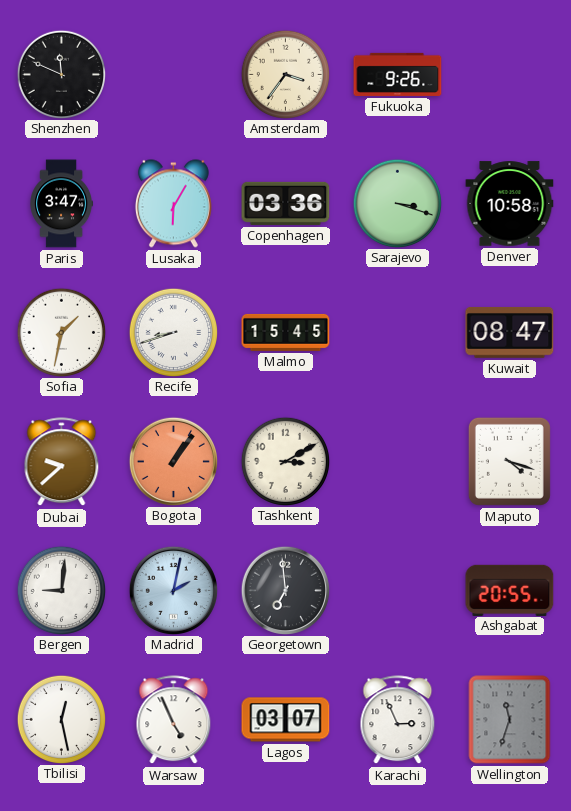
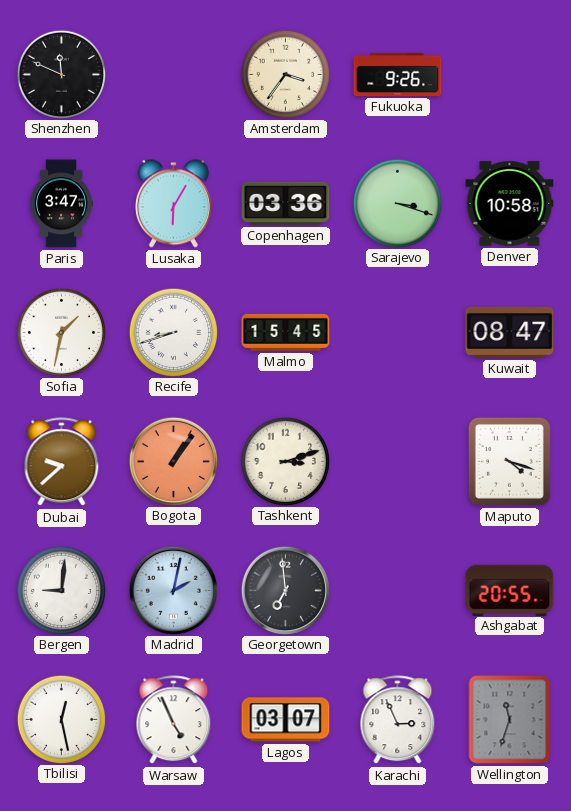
Tashkent: 3:10 -> 3:12 (285, 461)
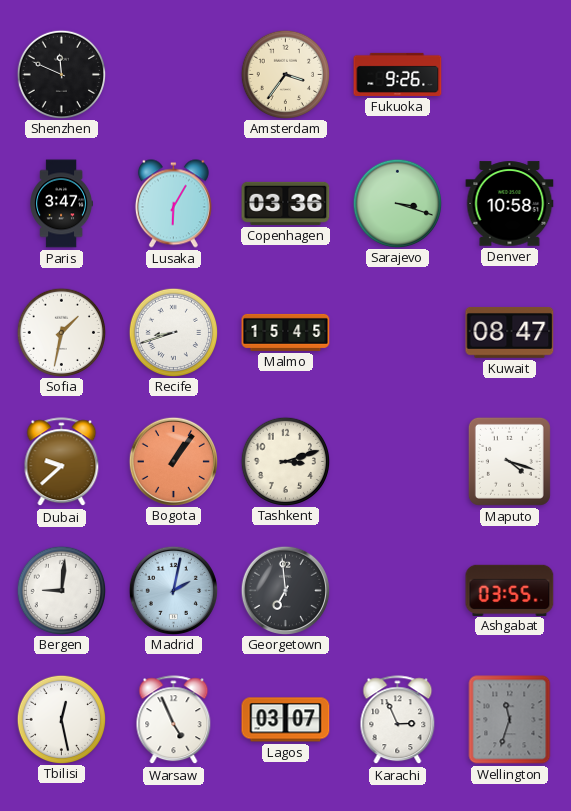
Ashgabat: 20:55 -> 03:55 (510, 590)
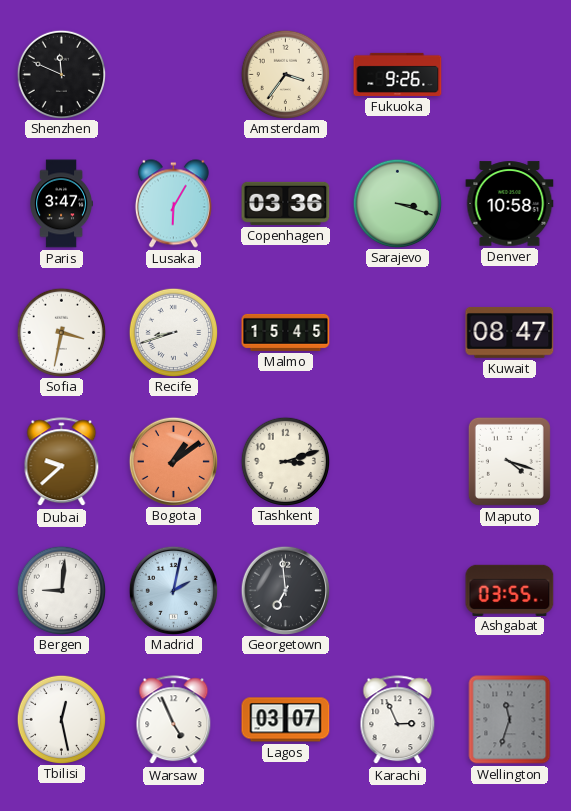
Sofia: 1:32 -> 3:32 (61, 332)
Bogota: 1:06 -> 1:09 (173, 461)
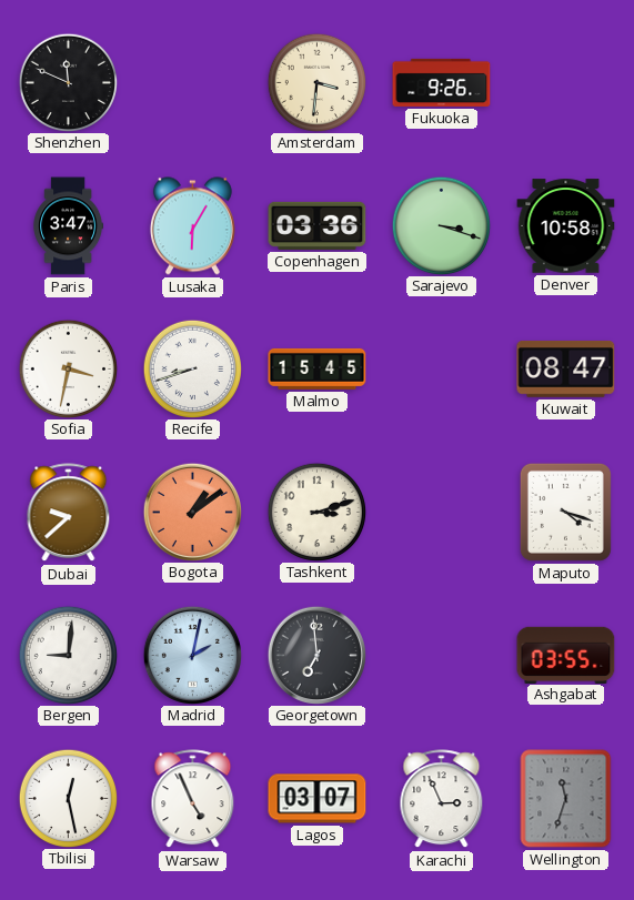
Amsterdam: 3:36 -> 3:31 (316, 82)
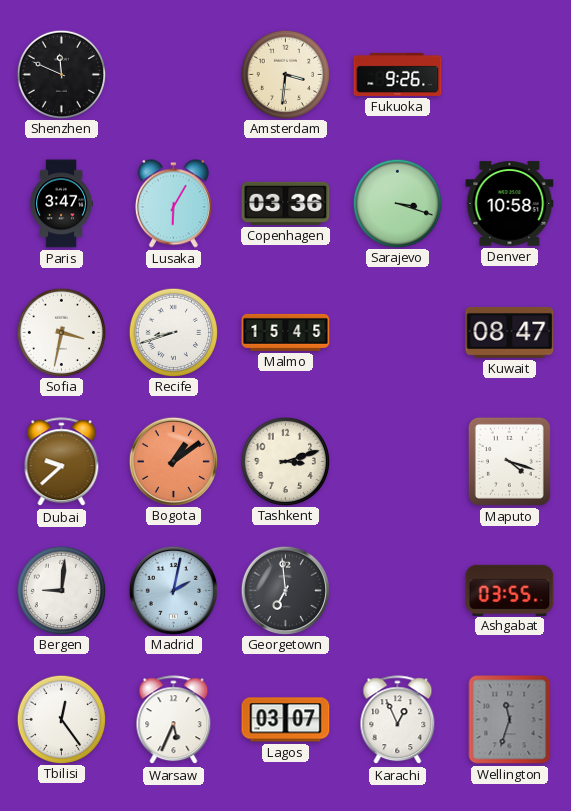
Tbilisi: 12:28 -> 12:24 (61, 719)
Warsaw: 4:56 -> 5:34 (174, 720)
Karachi: 2:56 -> 12:56 (398, 720)
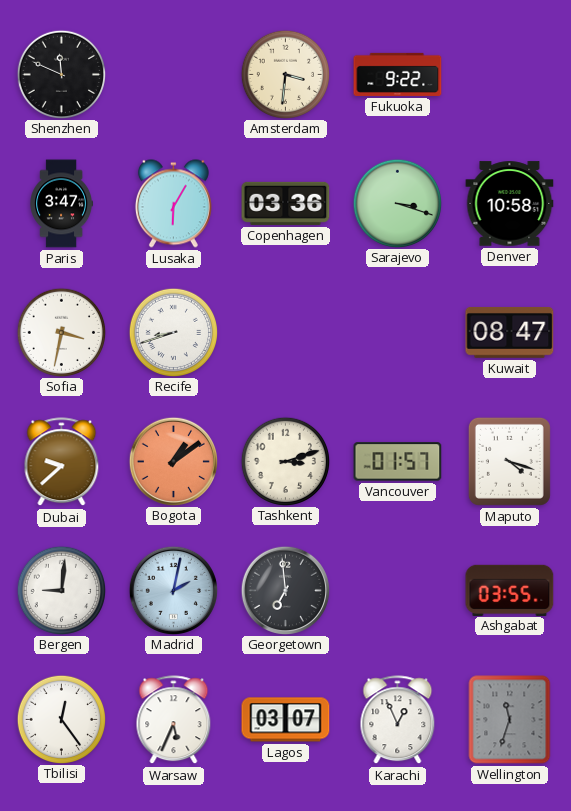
Fukuoka: 9:26 -> 9:22 (398, 74)
Malmo: 15:45 -> none (286, 332)
Vancouver: none -> 01:57 (398, 462)
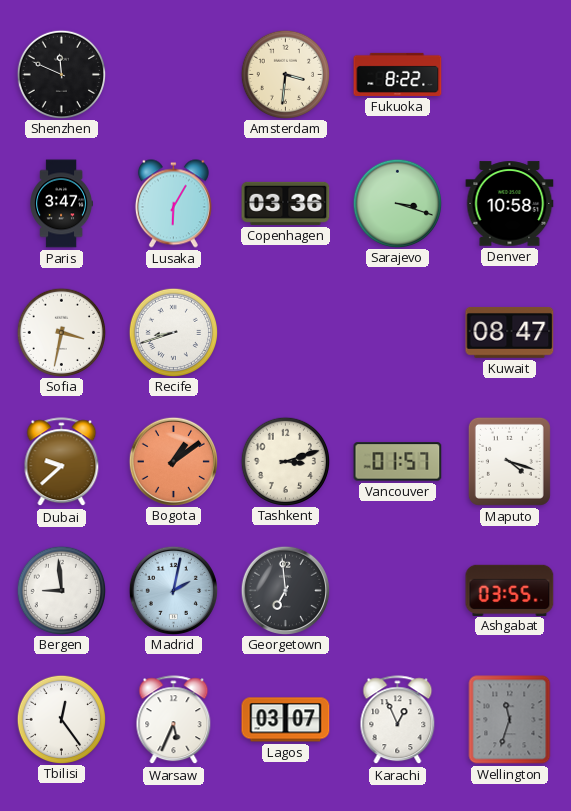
Fukuoka: 9:22 -> 8:22 (398, 74)
Bergen: 9:01 -> 8:59 (61, 590)
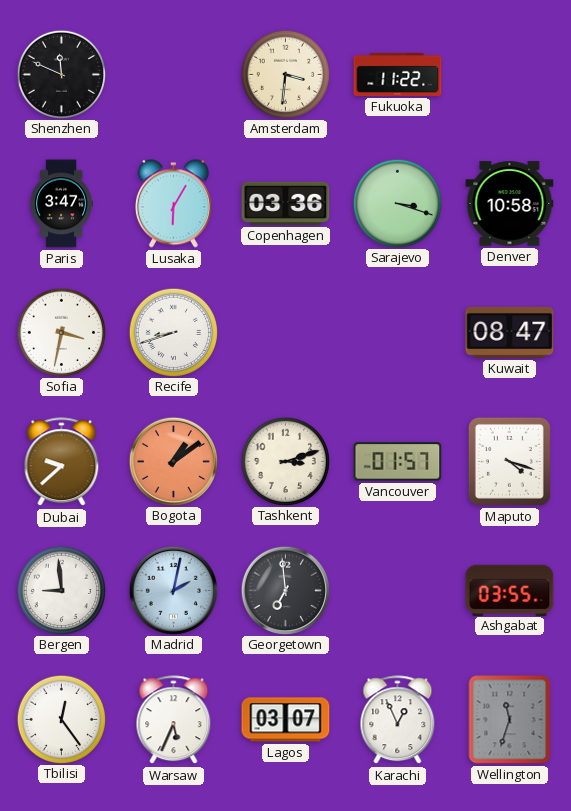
Fukuoka: 8:22 -> 11:22 (398, 74)
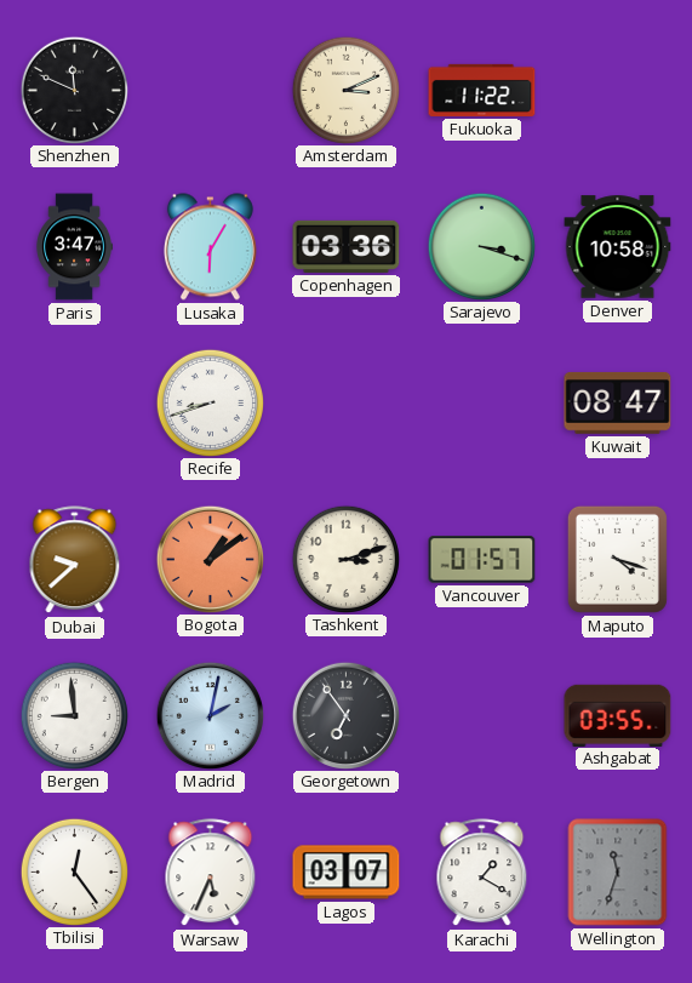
Amsterdam: 3:31 -> 3:11 (345, 90)
Sofia: 3:32 -> none (61, 332)
Georgetown: 6:59 -> 6:54 (345, 715)
Karachi: 12:56 -> 1:20 (482, 873)
